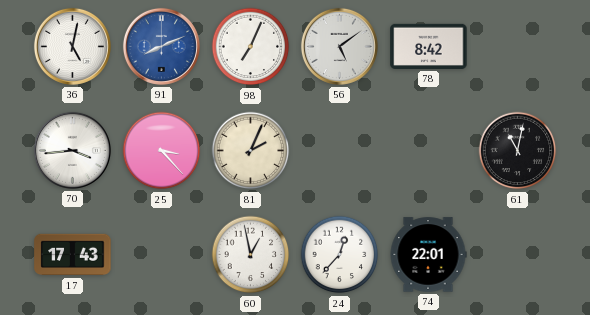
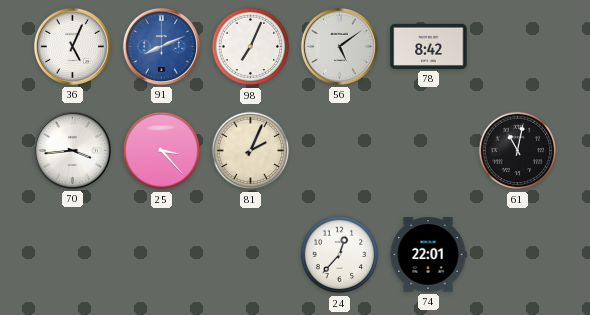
36: 5:02 -> 5:04 (72, 46)
17: 17:43 -> none (73, 255)
60: 12:58 -> none (251, 255)
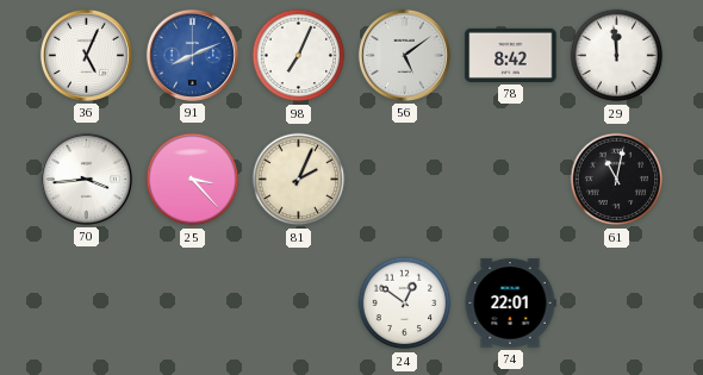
29: none -> 11:59 (617, 56)
24: 12:37 -> 12:51 (405, 304)
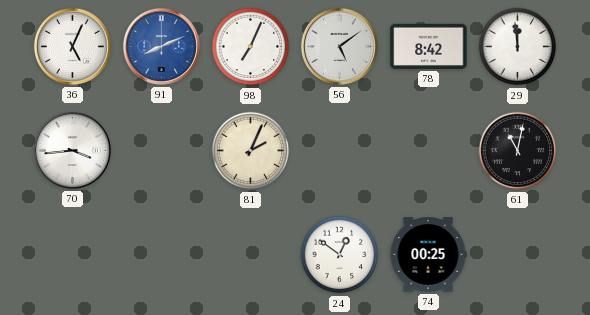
25: 3:23 -> none (193, 180)
74: 22:01 -> 00:25 (428, 255)
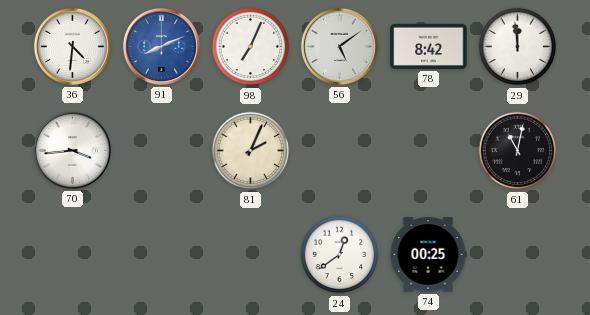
36: 5:04 -> 4:31 (72, 46)
24: 12:51 -> 12:39 (340, 255)
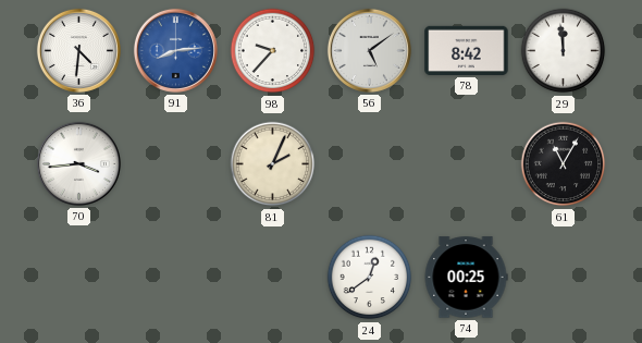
91: 8:11 -> 8:14 (175, 50)
98: 7:04 -> 9:37 (273, 51)
61: 11:02 -> 11:05 (564, 164)
